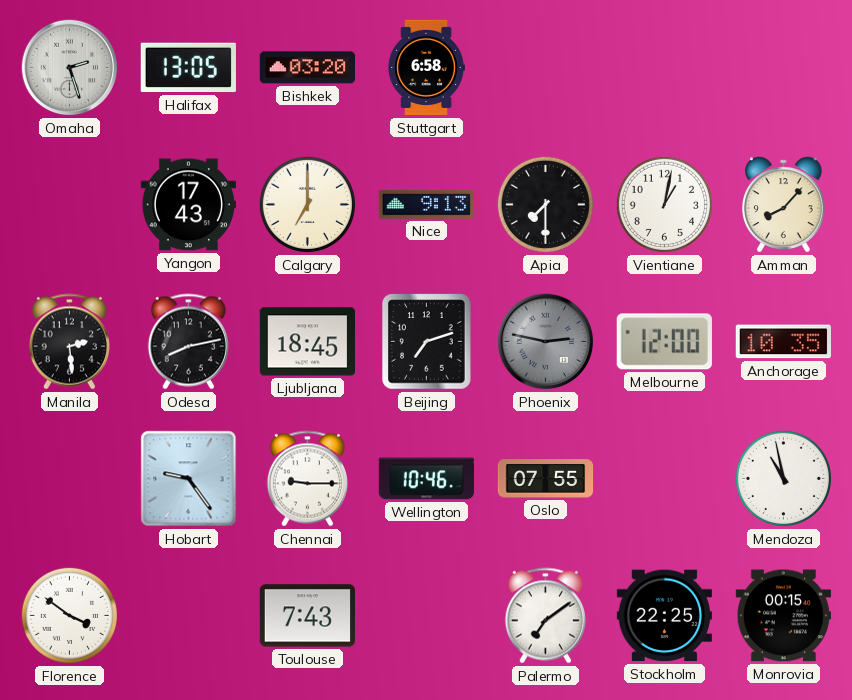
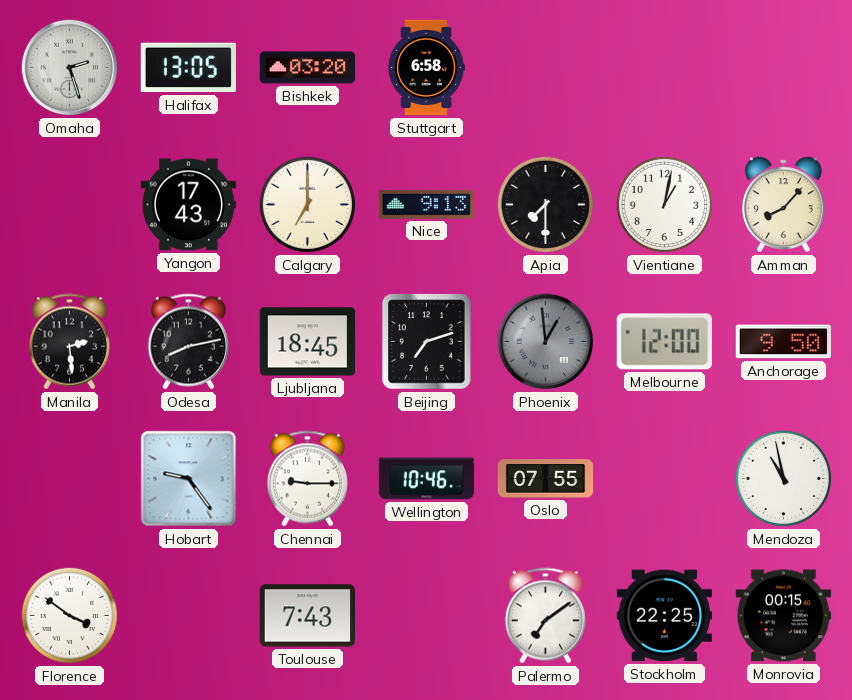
Phoenix: 2:47 -> 12:59 (546, 342)
Anchorage: 10:35 -> 9:50 (783, 342)
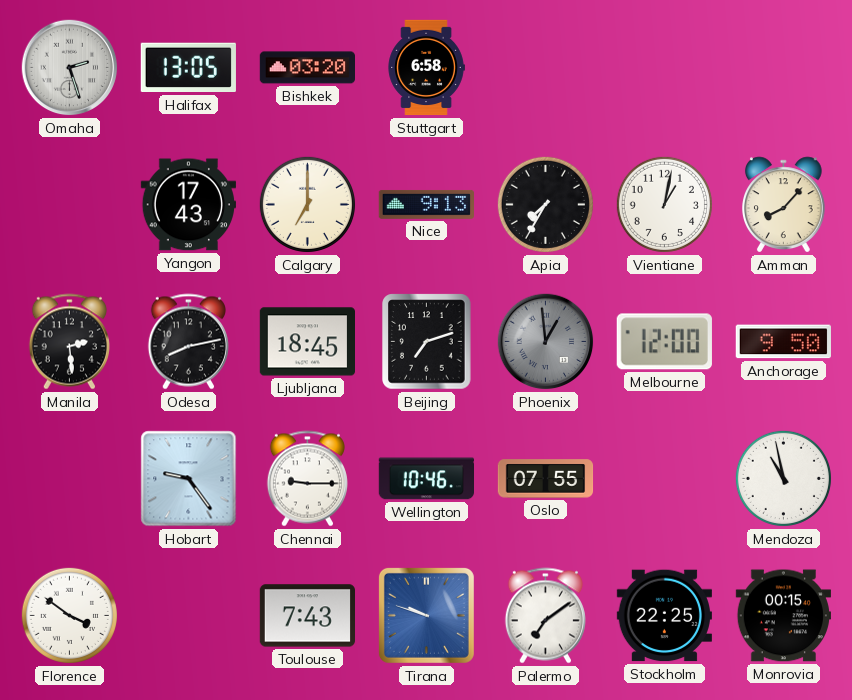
Apia: 7:30 -> 7:35 (545, 204)
Tirana: none -> 9:48 (426, 615)
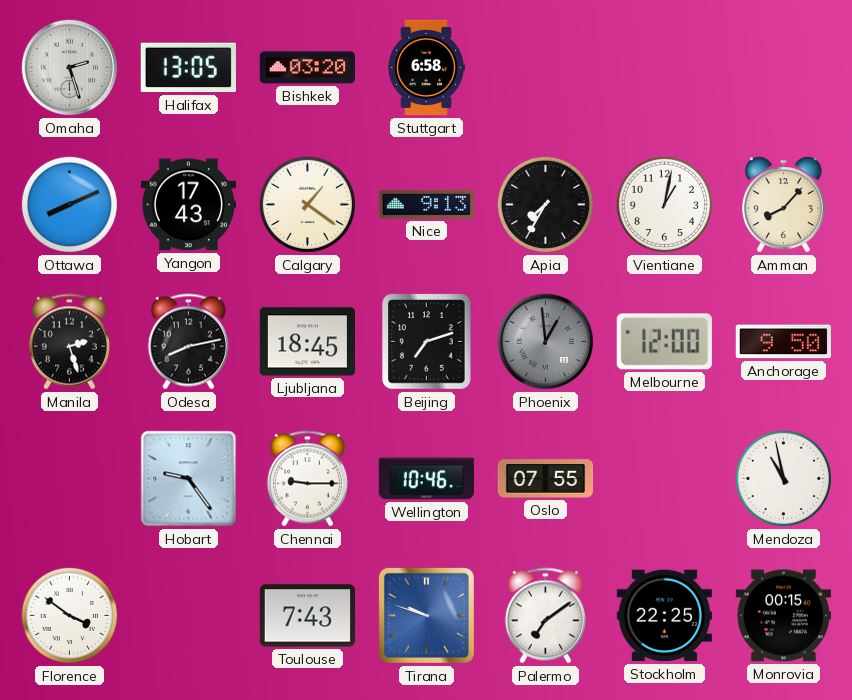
Ottawa: none -> 8:11 (69, 204)
Calgary: 7:00 -> 1:21 (307, 204)
Manila: 2:29 -> 2:27 (69, 342)
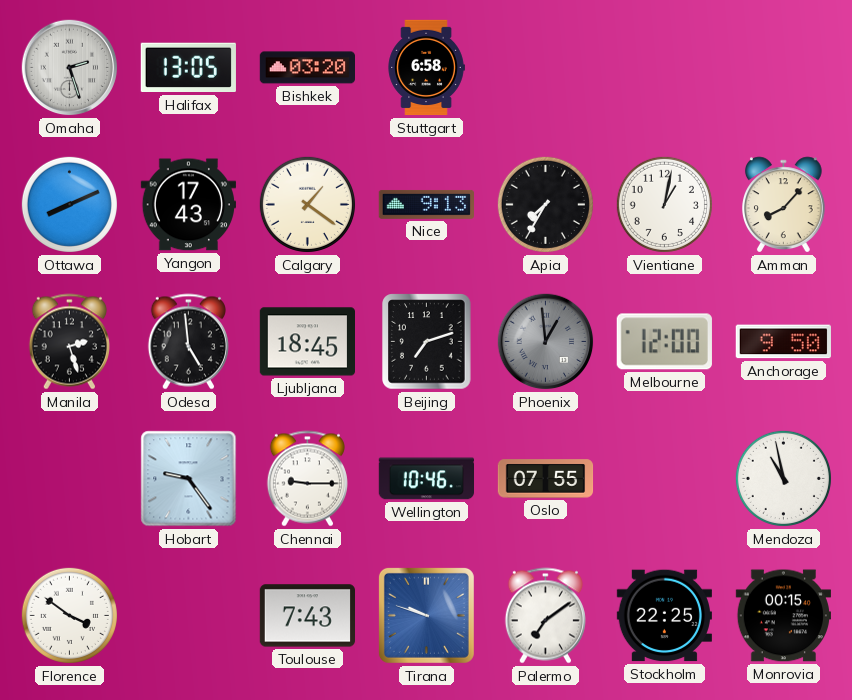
Odesa: 8:13 -> 4:59 (188, 342)
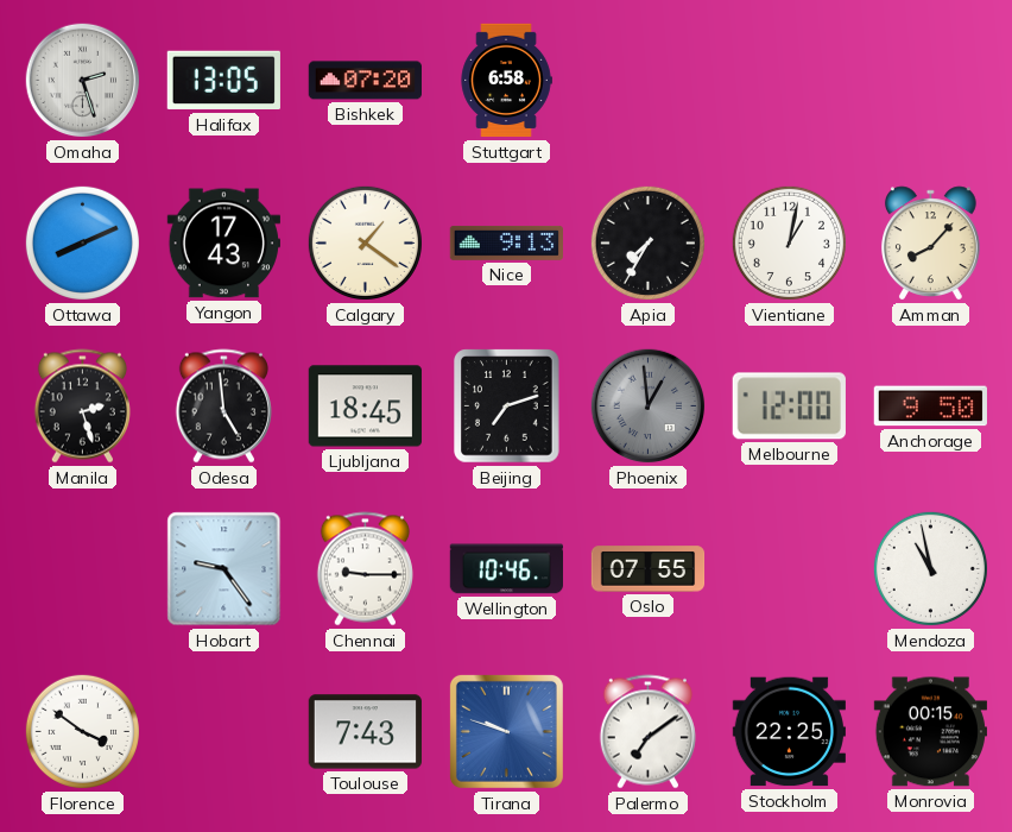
Bishkek: 03:20 -> 07:20 (365, 81)
